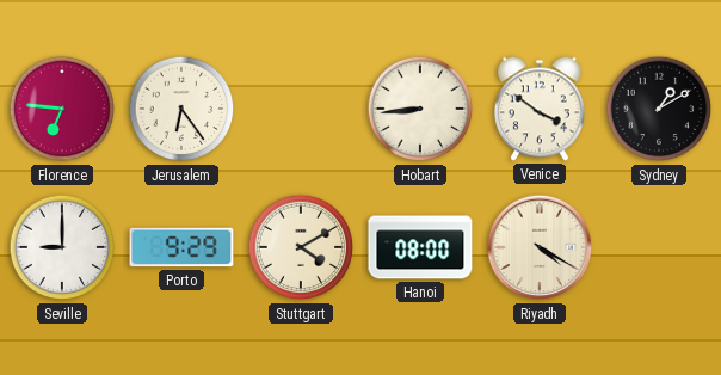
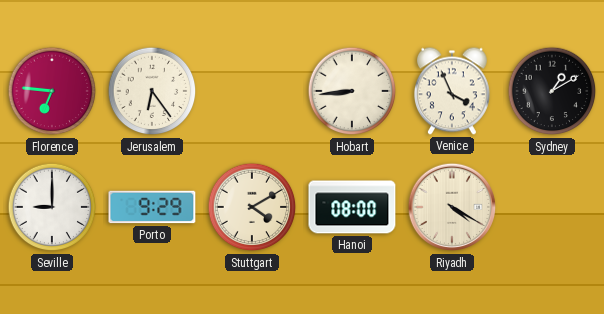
Venice: 3:51 -> 3:56 (452, 91)
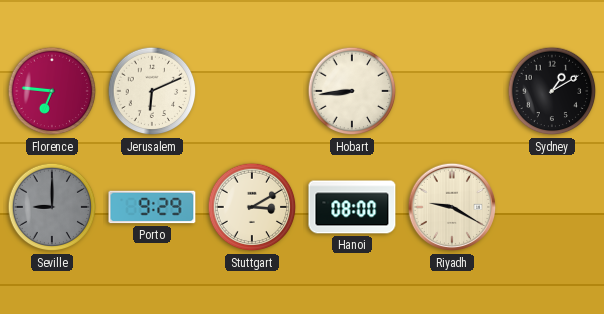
Jerusalem: 6:24 -> 6:11 (152, 91)
Venice: 3:56 -> none (452, 91)
Seville dial: white -> grey (52, 207)
Stuttgart: 4:10 -> 3:10 (252, 207)
Riyadh: 4:20 -> 9:20 (452, 207)
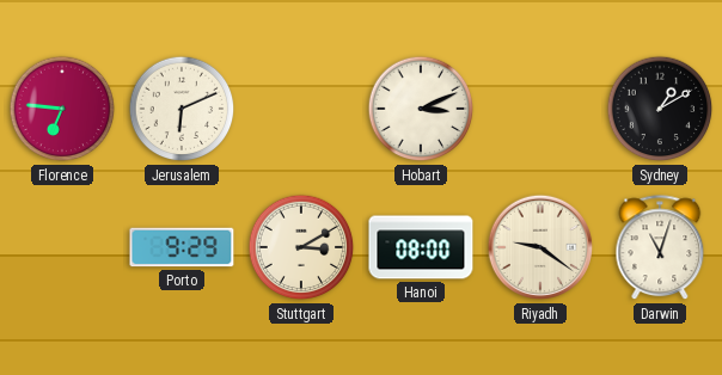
Hobart: 8:44 -> 3:11 (421, 109)
Seville: 9:00 -> none (52, 207)
Riyadh: 9:20 -> 9:21 (540, 247)
Darwin: none -> 11:03 (660, 248)
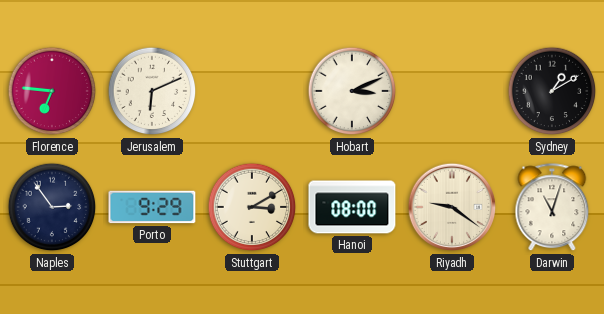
Naples: none -> 2:54 (52, 207)
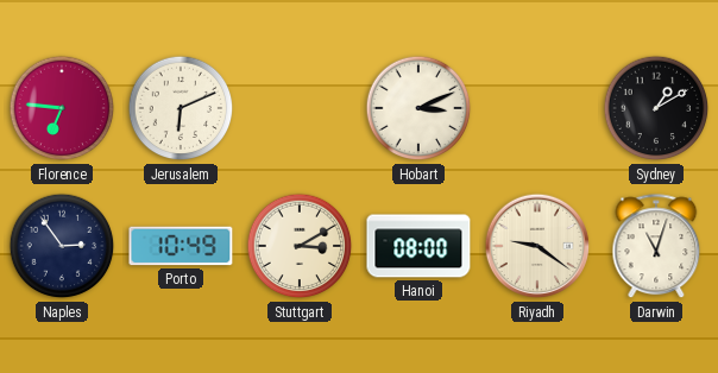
Porto: 9:29 -> 10:49 (181, 246)
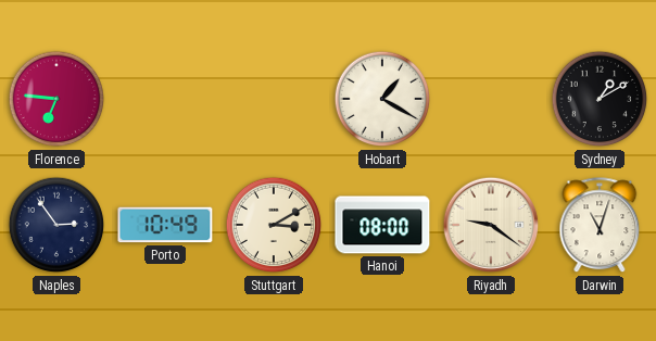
Jerusalem: 6:11 -> none (181, 108)
Hobart: 3:11 -> 1:20 (382, 99)
